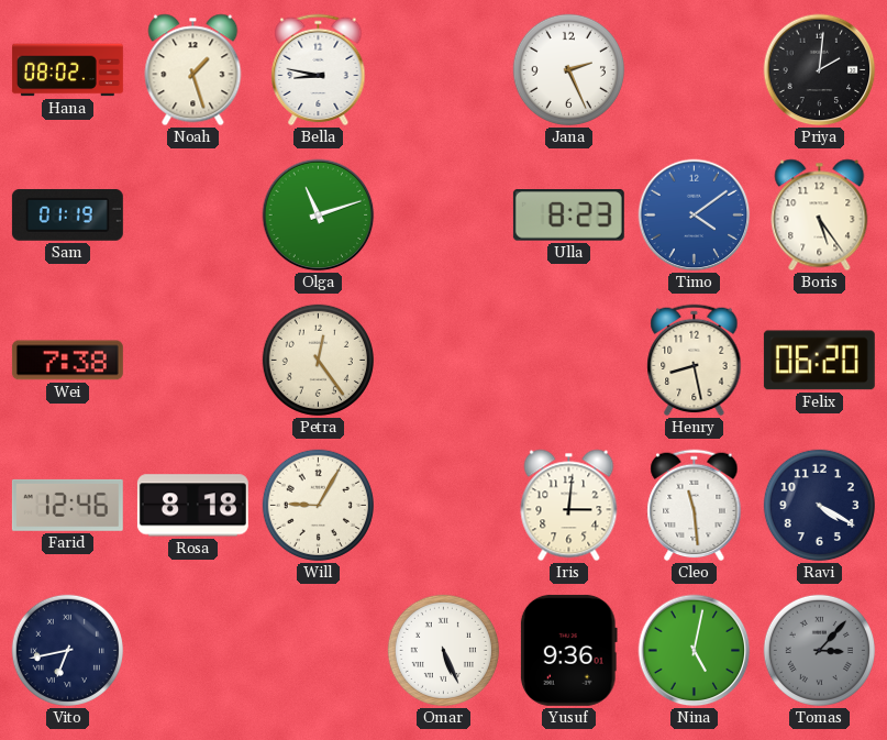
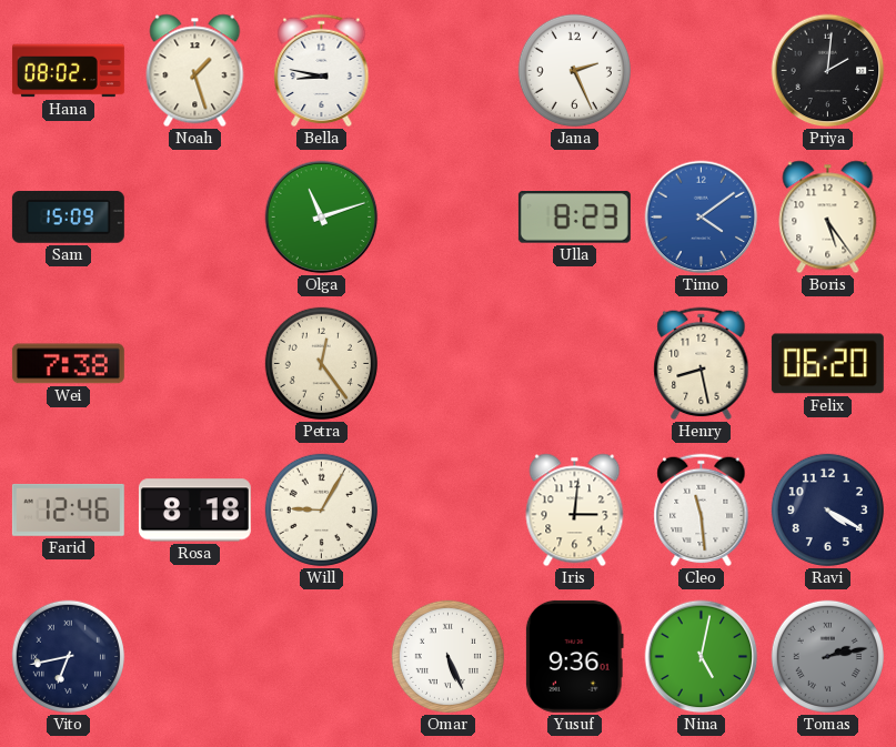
Sam: 01:19 -> 15:09 (68, 216)
Tomas: 3:07 -> 2:13 (827, 656)
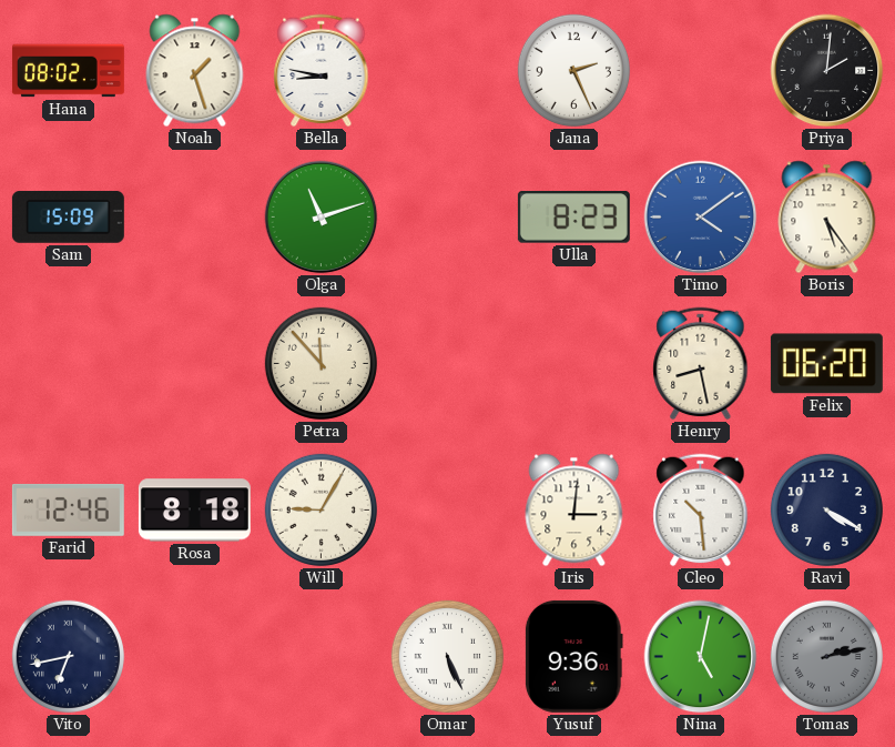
Wei: 7:38 -> none (68, 364)
Petra: 12:24 -> 11:53 (321, 363)
Cleo: 11:29 -> 10:29 (701, 511)
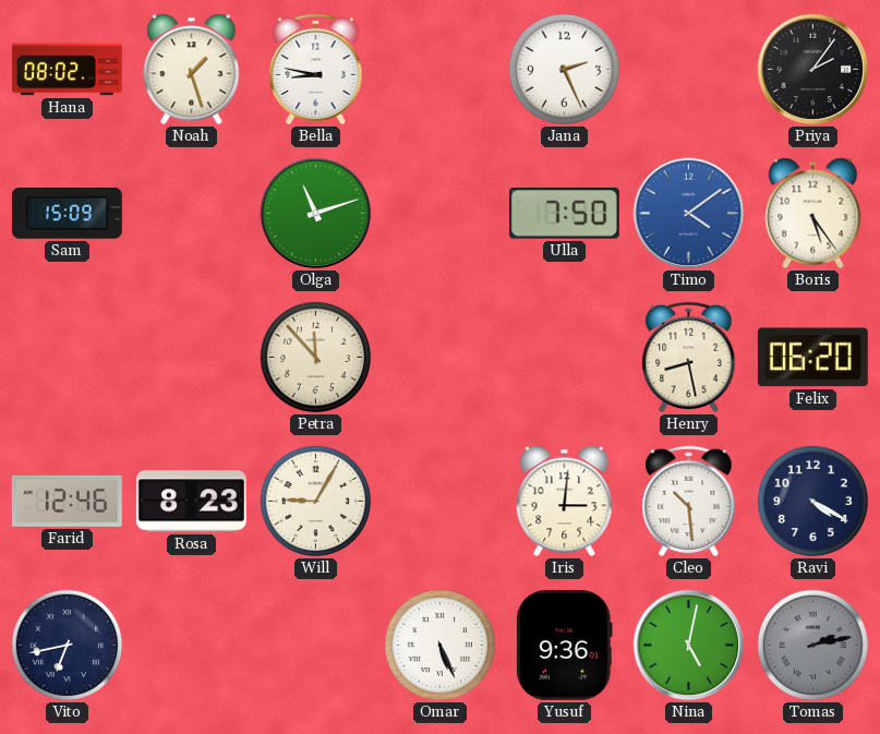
Priya: 2:01 -> 2:06 (813, 70)
Ulla: 8:23 -> 7:50 (564, 214)
Rosa: 8:18 -> 8:23 (191, 502)
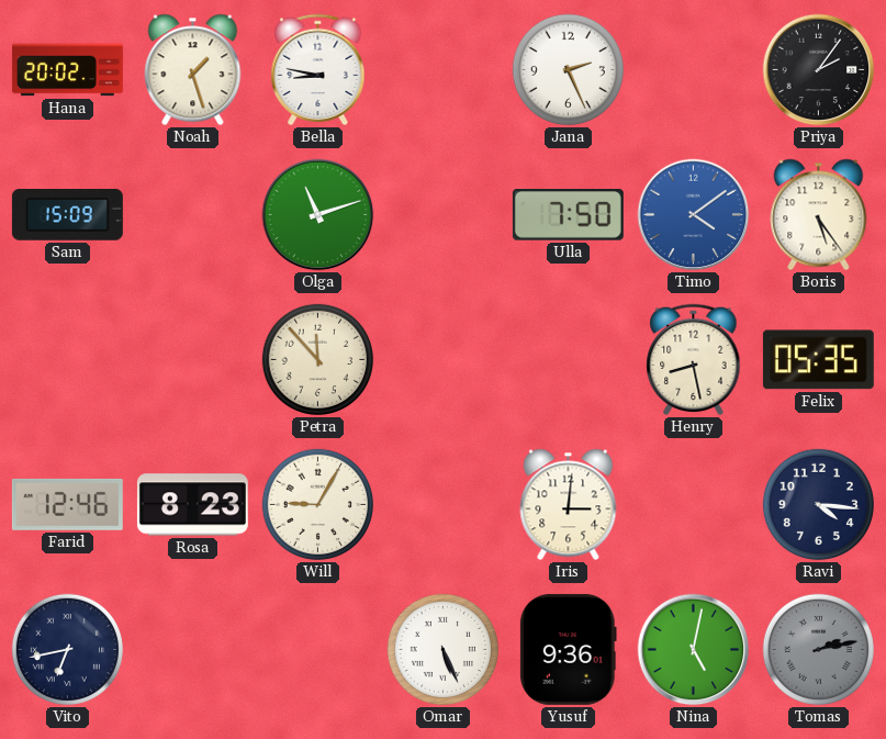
Hana: 08:02 -> 20:02 (67, 70)
Felix: 06:20 -> 05:35 (818, 360)
Cleo: 10:29 -> none (689, 502)
Ravi: 4:20 -> 4:16 (818, 504)
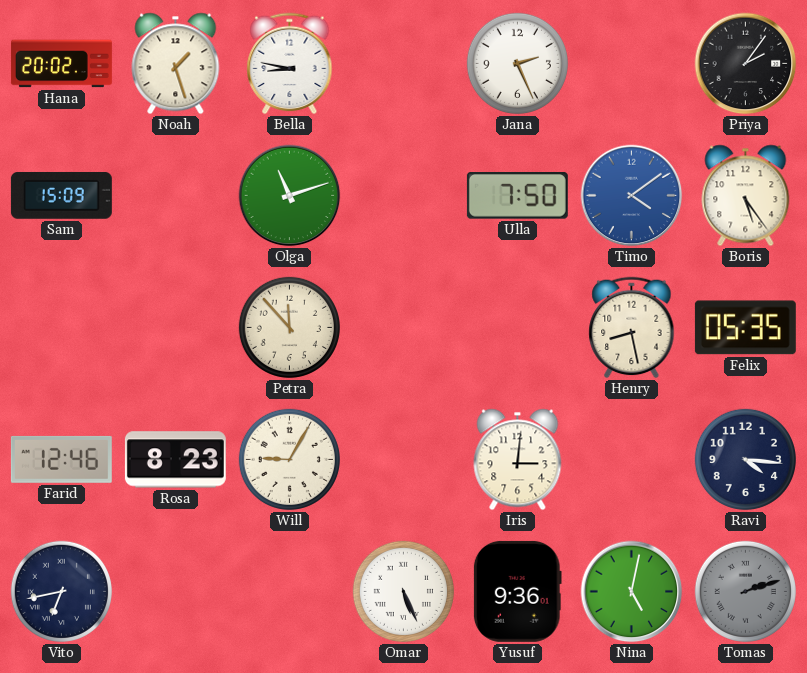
Tomas: 2:13 -> 2:12 (745, 591)
